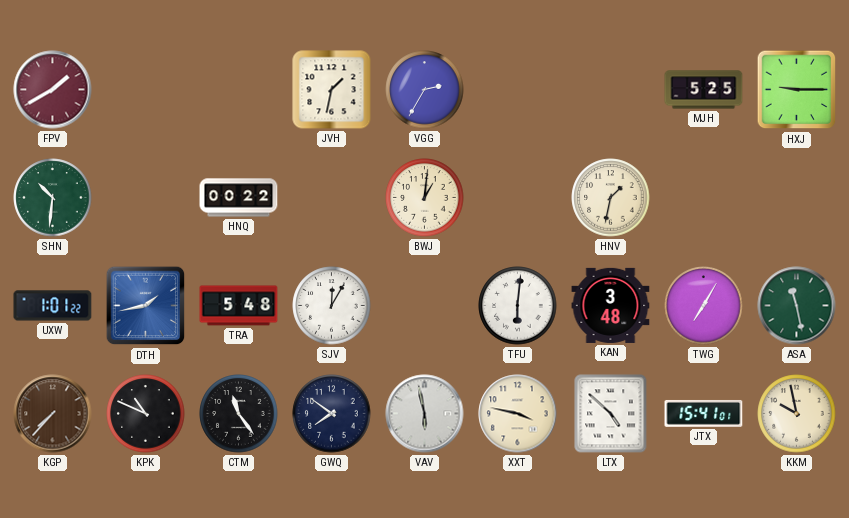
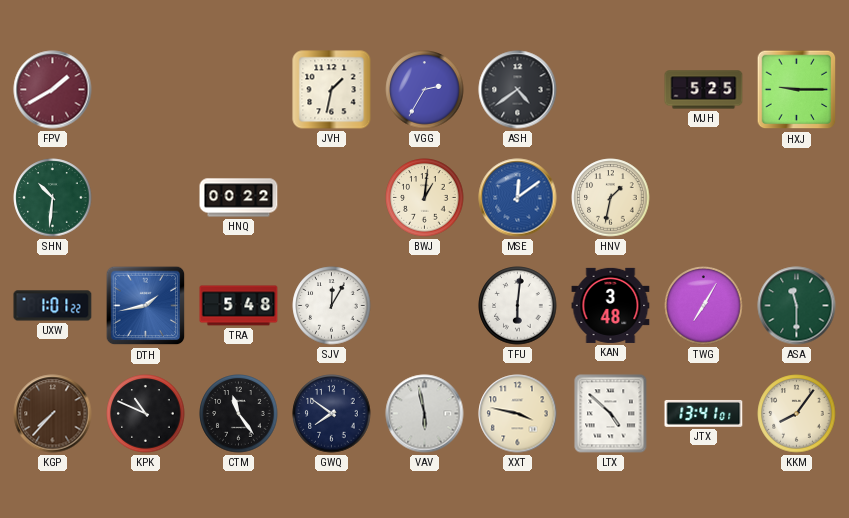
ASH: none -> 4:39 (518, 90)
MSE: none -> 12:09 (518, 198)
ASA: 11:28 -> 11:30 (797, 306)
JTX: 15:41 -> 13:41 (704, 413)
KKM: 9:58 -> 8:06 (797, 414)
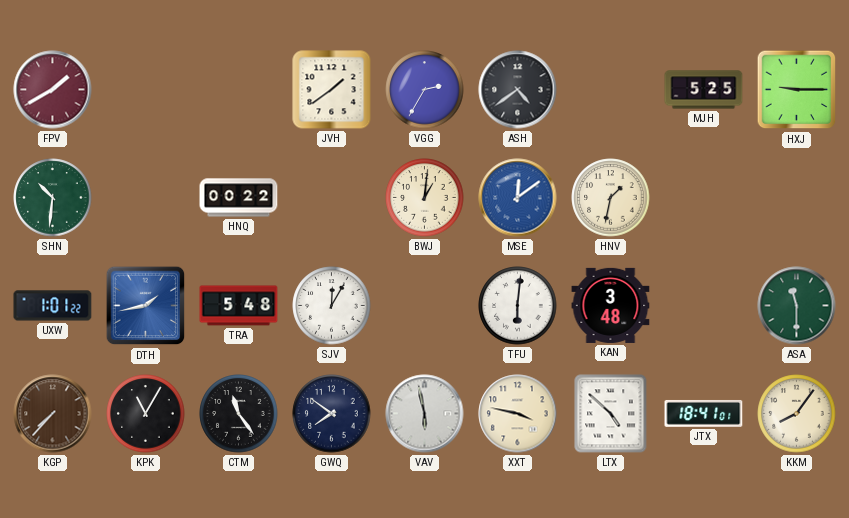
JVH: 1:32 -> 1:39 (332, 90)
TWG: 7:05 -> none (704, 306)
KPK: 10:49 -> 11:05 (146, 414)
JTX: 13:41 -> 18:41 (704, 413)
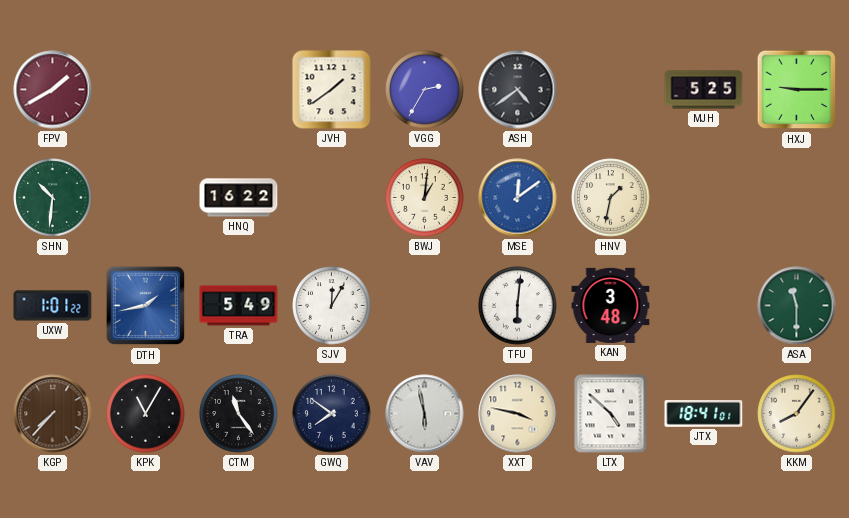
HNQ: 00:22 -> 16:22 (239, 198)
TRA: 5:48 -> 5:49 (239, 306)
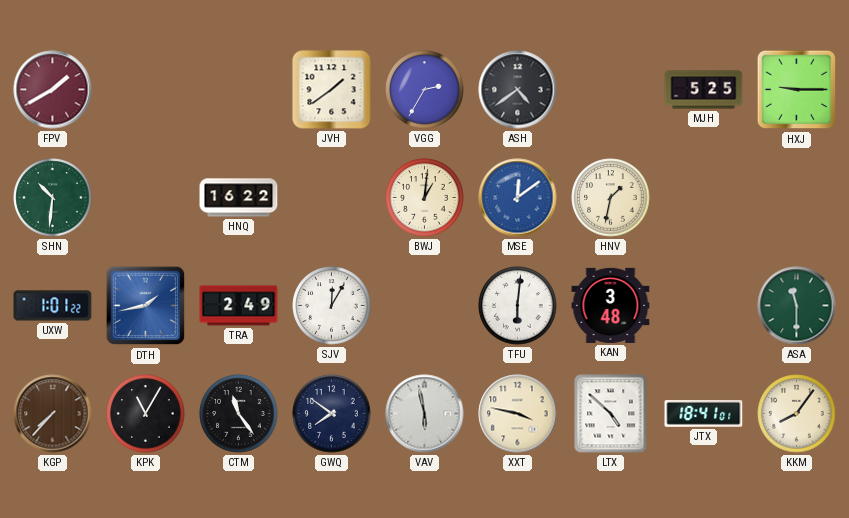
TRA: 5:49 -> 2:49 (239, 306)
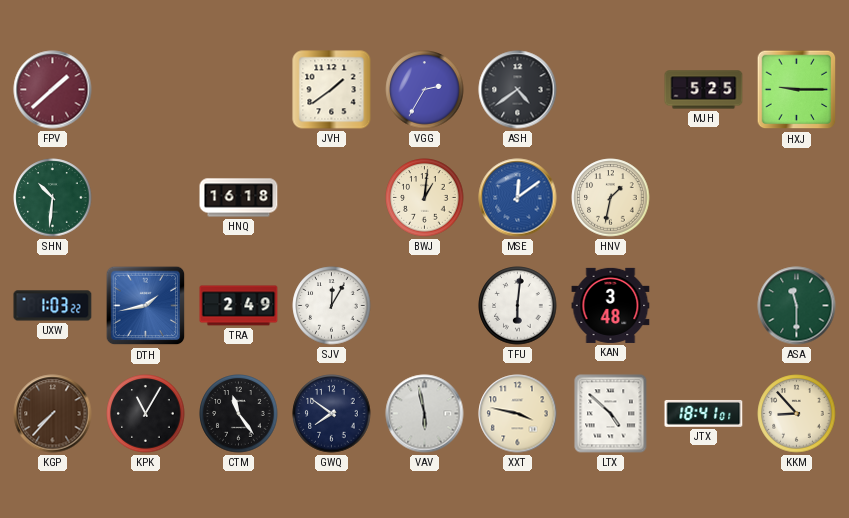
FPV: 1:40 -> 1:38 (53, 90)
HNQ: 16:22 -> 16:18 (239, 198)
UXW: 1:01 -> 1:03 (53, 306)
KKM: 8:06 -> 8:53 (797, 414)
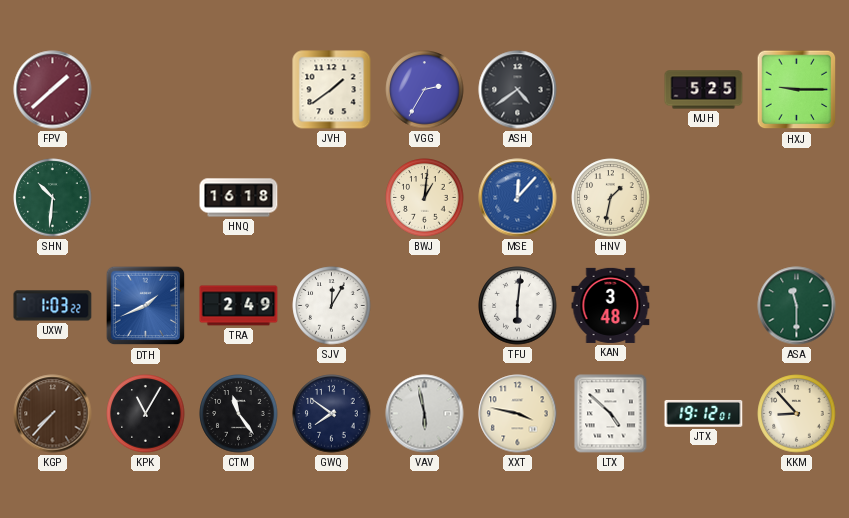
MSE: 12:09 -> 12:07 (518, 198)
DTH: 1:43 -> 1:41 (146, 306)
JTX: 18:41 -> 19:12 (704, 413)
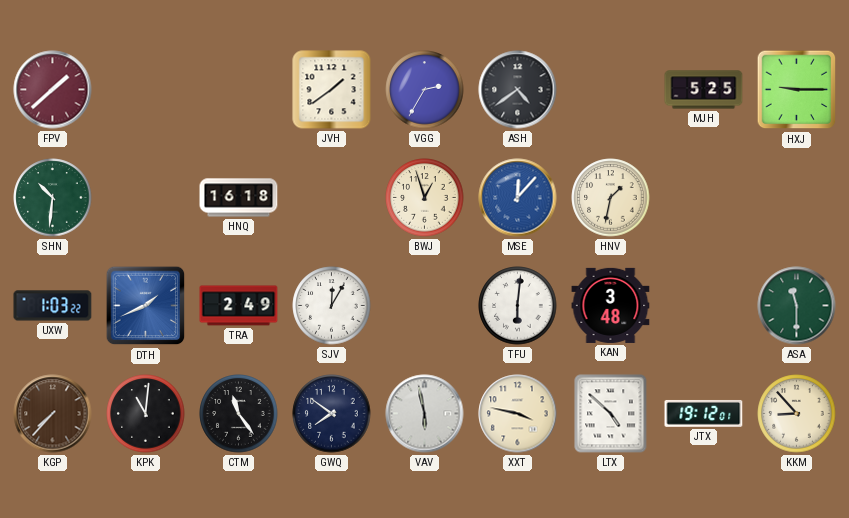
BWJ: 1:01 -> 12:57 (425, 198)
KPK: 11:05 -> 11:01 (146, 414)
